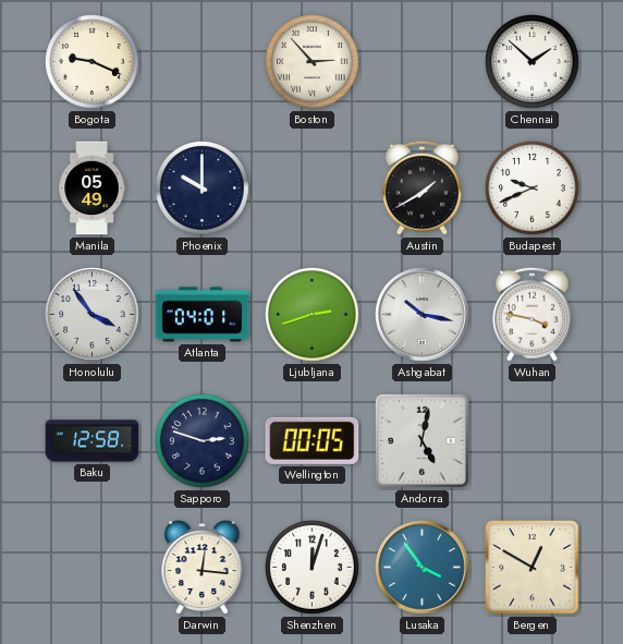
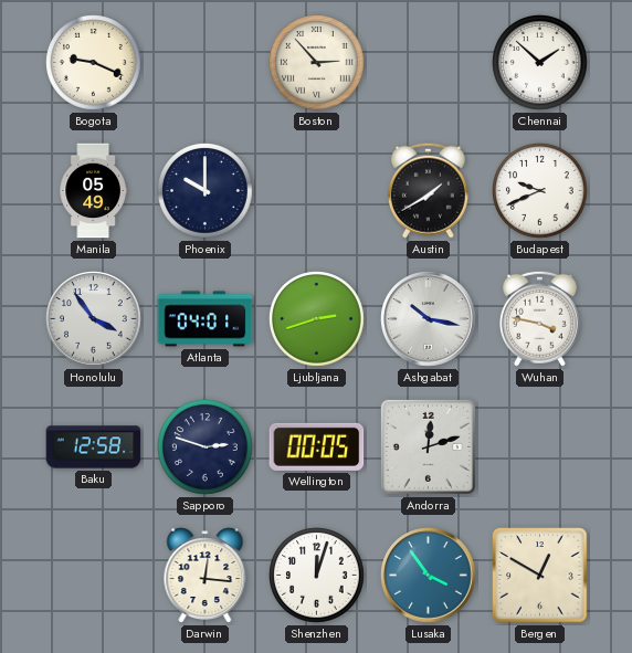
Andorra: 5:02 -> 12:12 (428, 446)
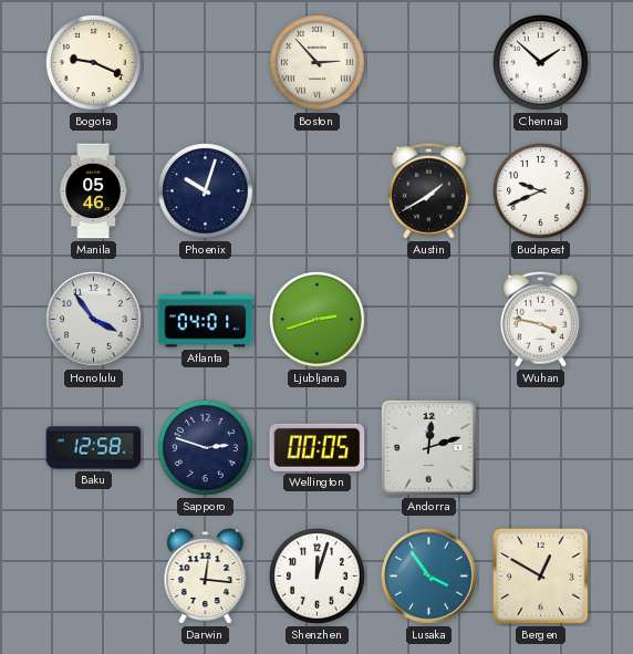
Manila: 05:49 -> 05:46 (93, 191)
Phoenix: 10:00 -> 10:03 (206, 191)
Ashgabat: 10:17 -> none (429, 319)
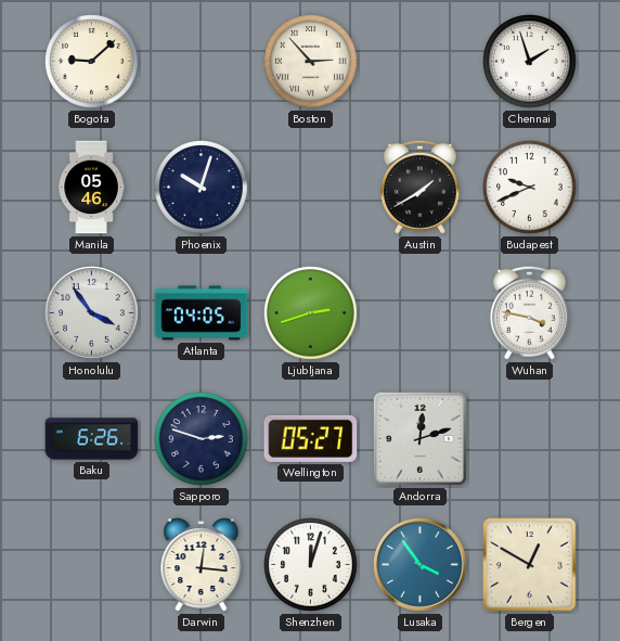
Bogota: 9:19 -> 9:08 (92, 62)
Chennai: 1:52 -> 1:57 (530, 62)
Atlanta: 04:01 -> 04:05 (202, 313)
Baku: 12:58 -> 6:26 (92, 439)
Wellington: 00:05 -> 05:27 (311, 438)
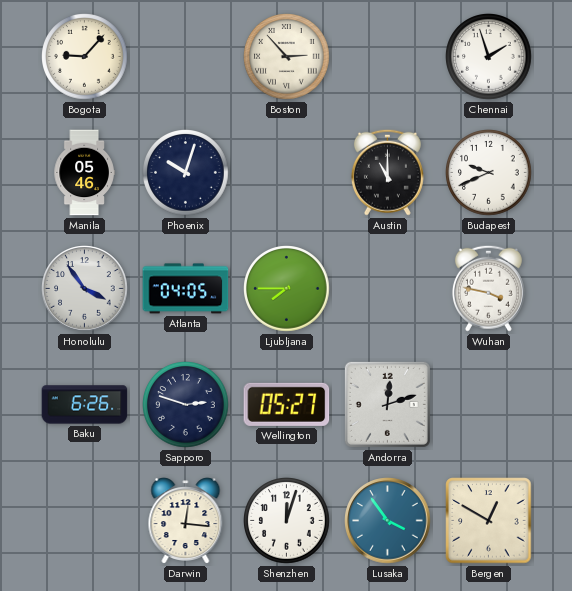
Bogota: 9:08 -> 9:07 (85, 57)
Austin: 1:40 -> 11:00 (387, 172)
Ljubljana: 2:42 -> 7:45 (287, 289)
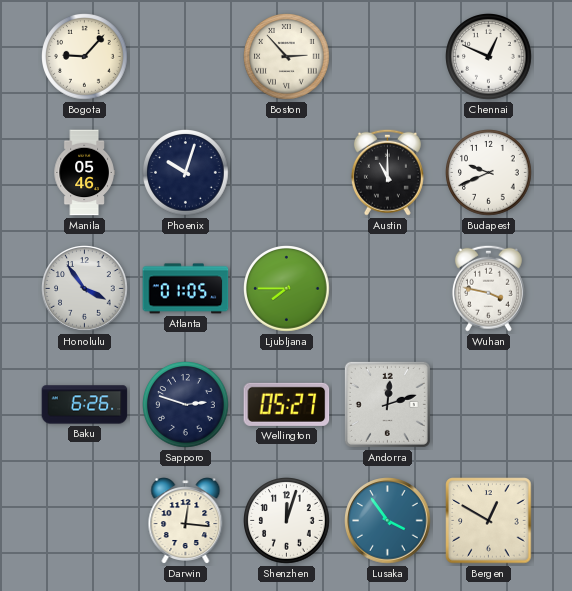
Chennai: 1:57 -> 12:49 (489, 57)
Atlanta: 04:05 -> 01:05 (186, 289)
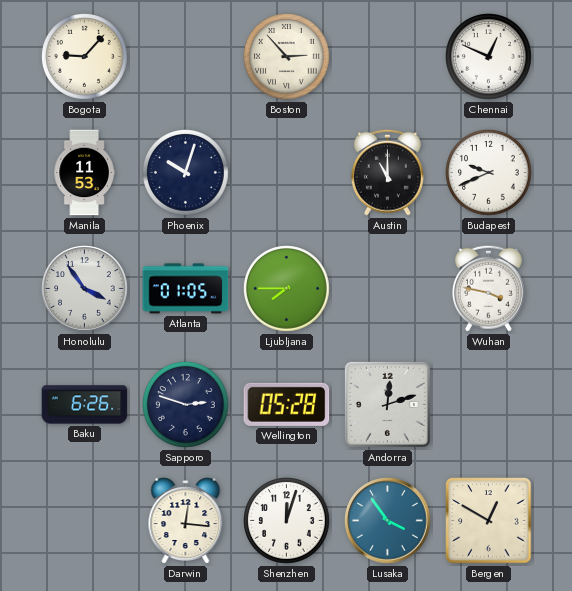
Manila: 05:46 -> 11:53 (84, 173)
Wellington: 05:27 -> 05:28 (287, 404)
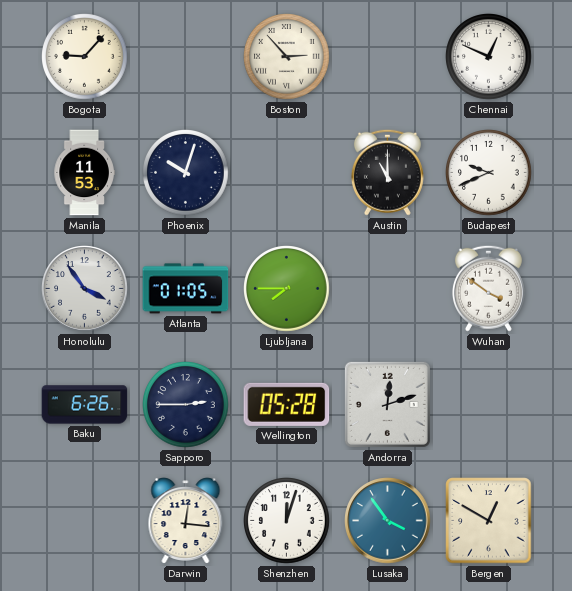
Wuhan: 3:47 -> 3:51 (488, 288)
Sapporo: 2:48 -> 2:45 (186, 405)
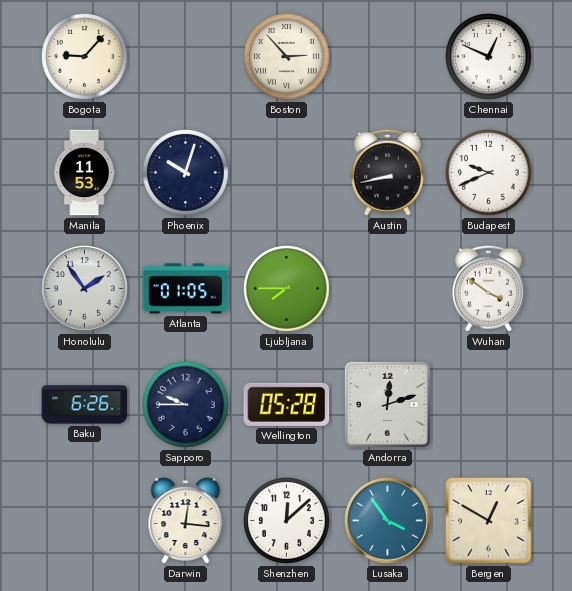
Austin: 11:00 -> 8:43 (387, 172)
Honolulu: 3:54 -> 1:54 (85, 289)
Sapporo: 2:45 -> 9:45 (186, 405)
Shenzhen: 12:03 -> 12:08 (287, 521)
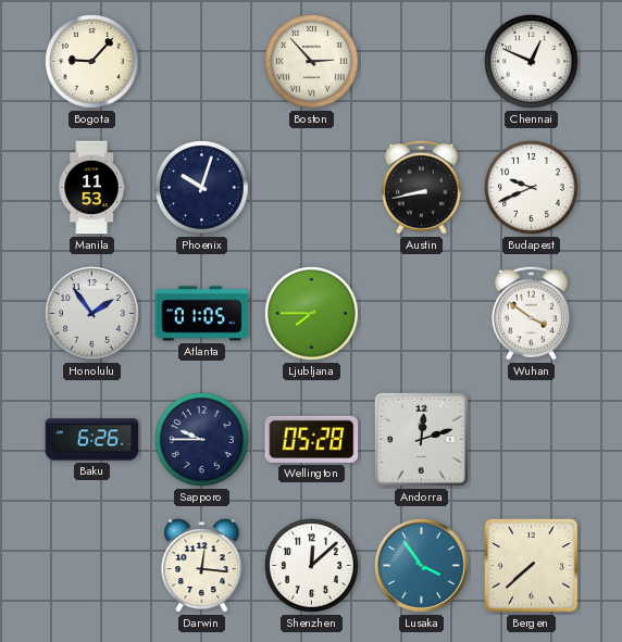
Bergen: 12:50 -> 7:38 (532, 566)
